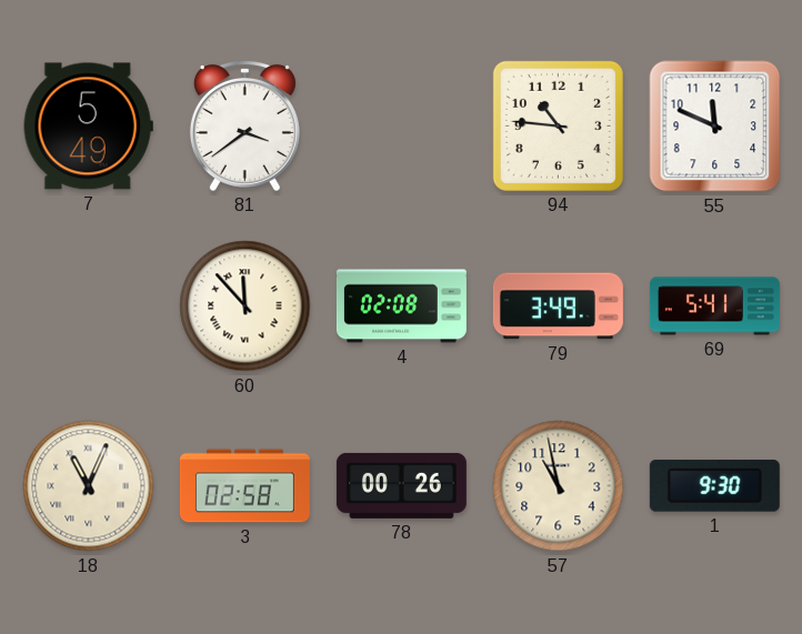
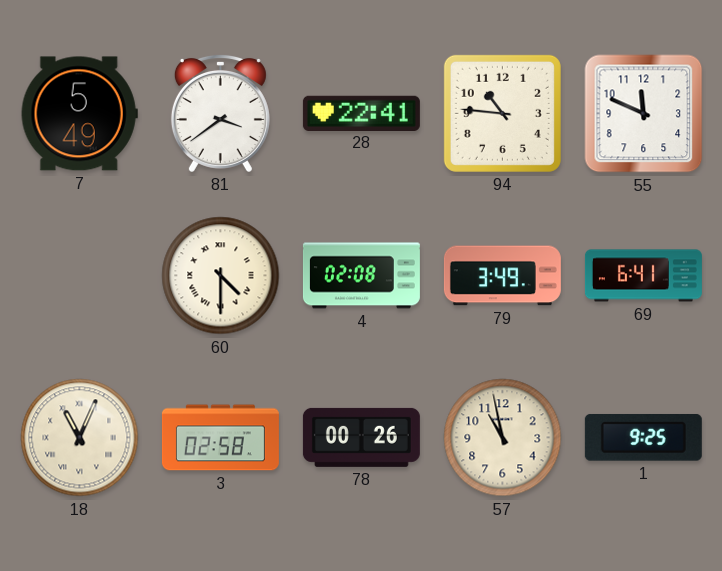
28: none -> 22:41 (361, 113)
60: 11:53 -> 4:30 (221, 276)
69: 5:41 -> 6:41 (643, 276)
1: 9:30 -> 9:25 (643, 437)
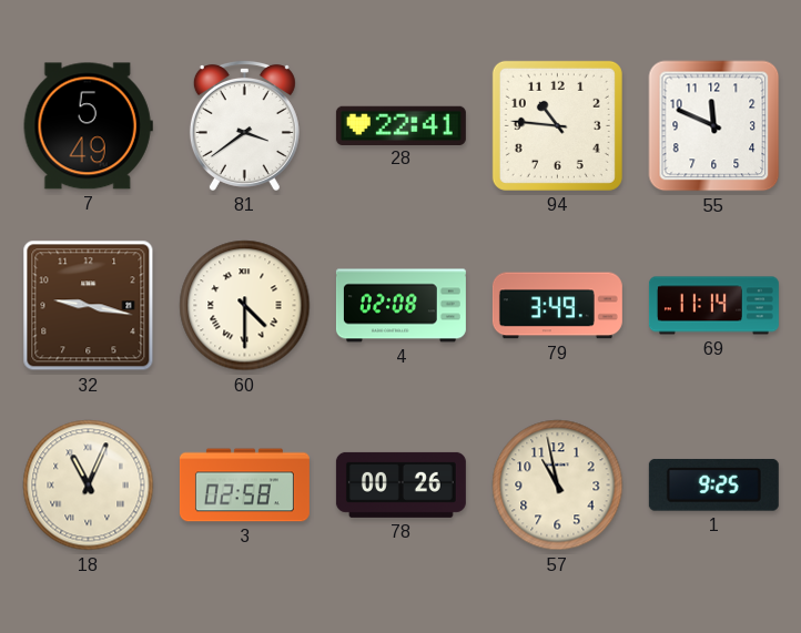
32: none -> 9:17 (89, 306)
69: 6:41 -> 11:14 (713, 306)
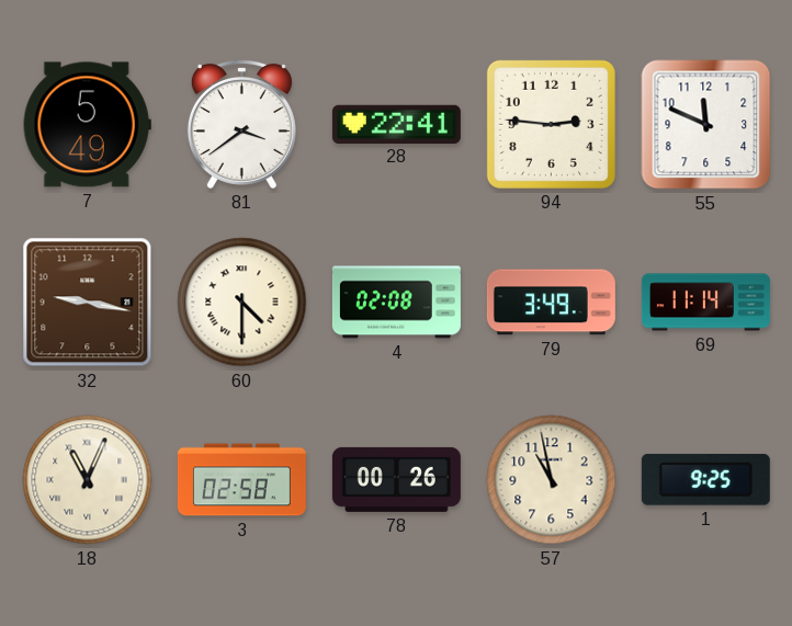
94: 10:46 -> 2:46 (551, 124)
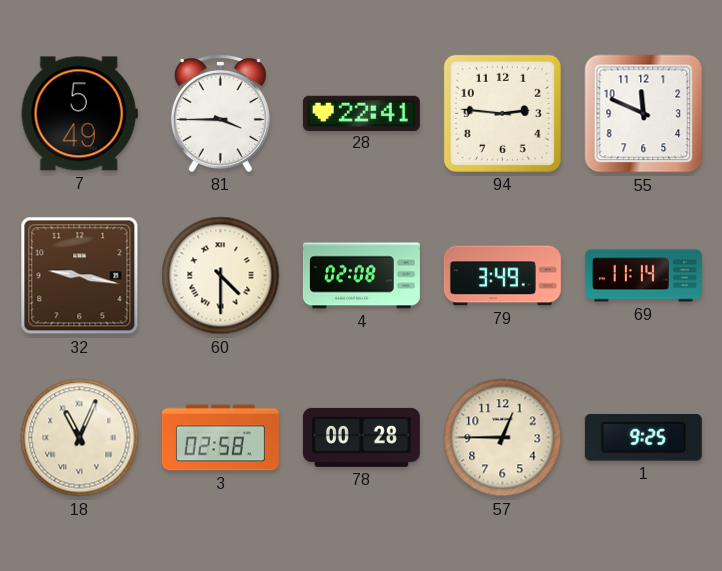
81: 3:39 -> 3:45 (220, 113)
78: 00:26 -> 00:28 (361, 437)
57: 10:58 -> 12:45 (503, 438)
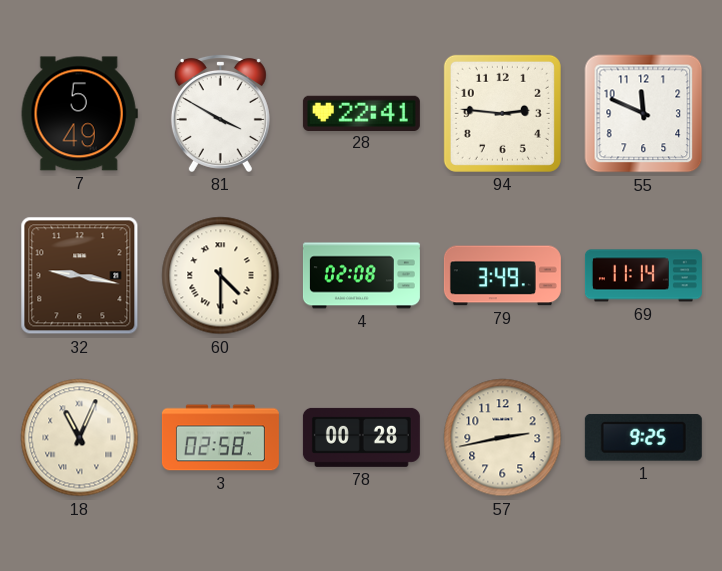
81: 3:45 -> 3:50 (220, 113)
57: 12:45 -> 2:43 (503, 438)
